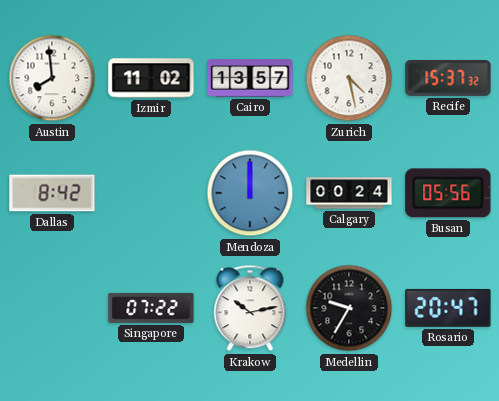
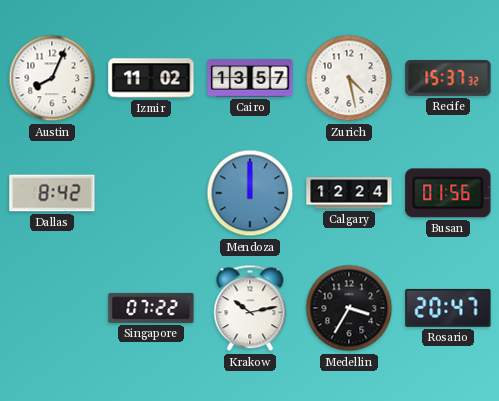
Austin: 7:59 -> 8:04 (52, 78)
Calgary: 00:24 -> 12:24 (349, 193)
Busan: 05:56 -> 01:56 (448, 193)
Medellin: 9:35 -> 3:35 (349, 308)
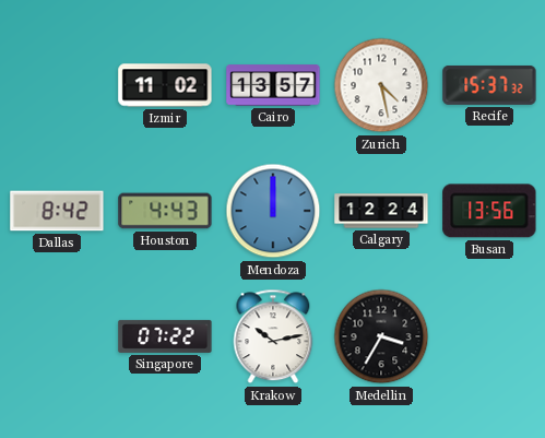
Austin: 8:04 -> none (52, 78)
Houston: none -> 4:43 (165, 211)
Busan: 01:56 -> 13:56 (489, 211)
Rosario: 20:47 -> none (448, 308)
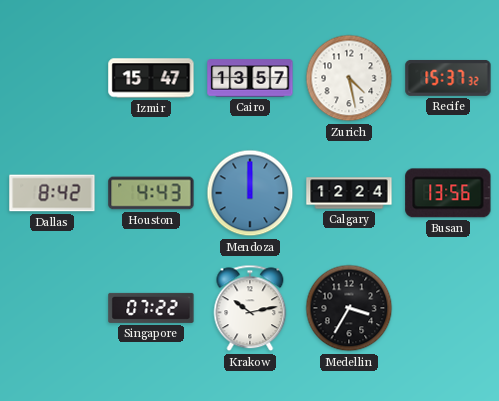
Izmir: 11:02 -> 15:47 (151, 78)
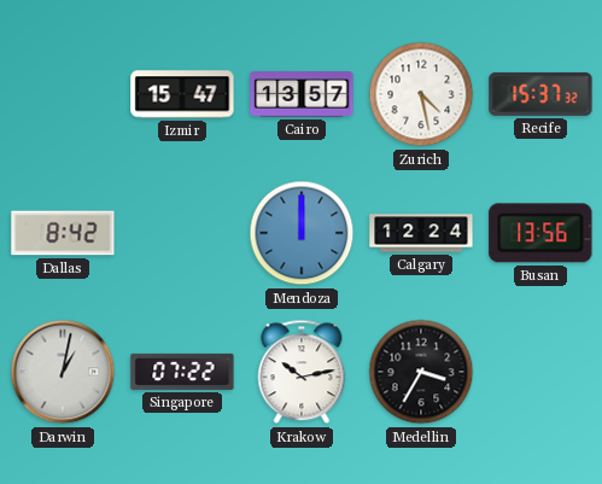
Houston: 4:43 -> none (151, 193)
Darwin: none -> 1:02 (63, 372)
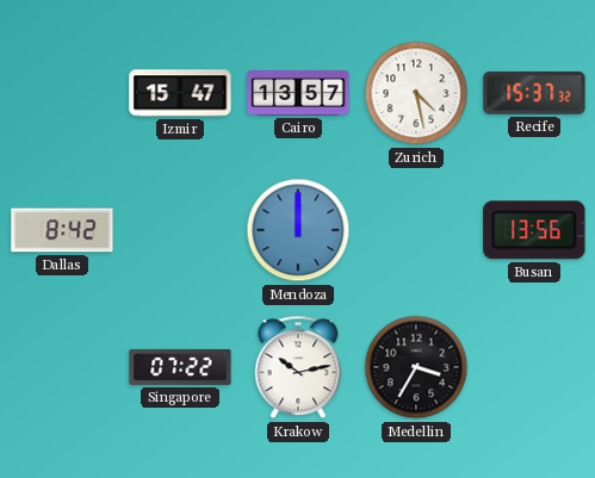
Calgary: 12:24 -> none (421, 233)
Darwin: 1:02 -> none (63, 372)
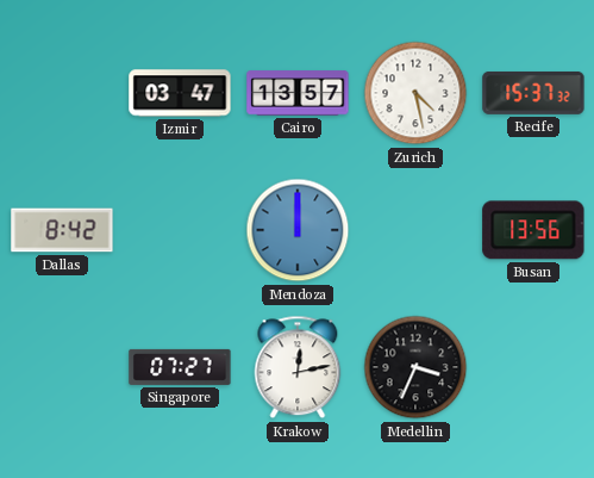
Izmir: 15:47 -> 03:47 (180, 93)
Singapore: 07:22 -> 07:27 (180, 367)
Krakow: 10:13 -> 12:13 (298, 367)
Medellin: 3:35 -> 3:34 (415, 367)
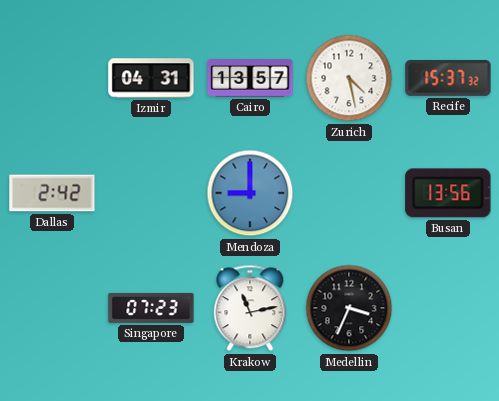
Izmir: 03:47 -> 04:31 (151, 78)
Dallas: 8:42 -> 2:42 (52, 193)
Mendoza: 12:00 -> 9:00 (250, 193)
Singapore: 07:27 -> 07:23 (151, 308)
Krakow: 12:13 -> 11:13 (250, 308)
